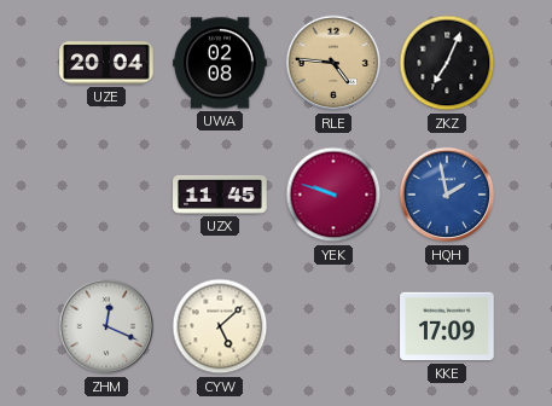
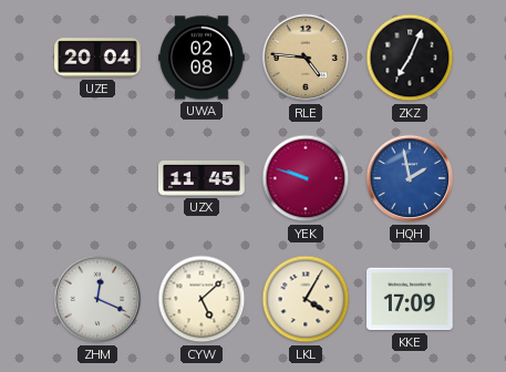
LKL: none -> 4:05 (306, 299)
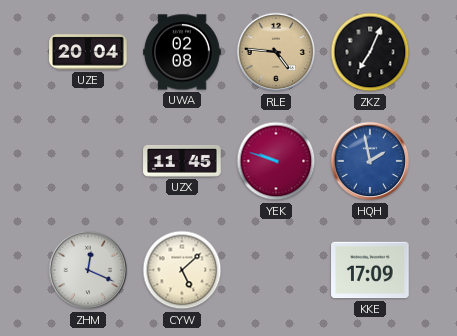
LKL: 4:05 -> none (306, 299)
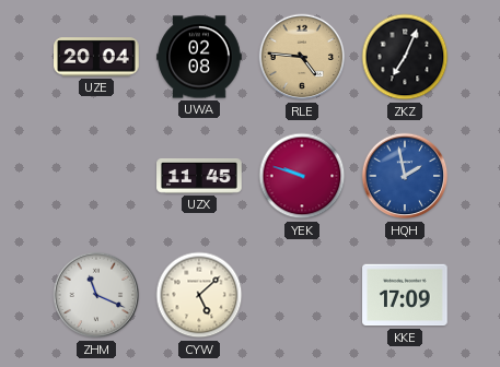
ZHM: 12:19 -> 11:19 (96, 295)
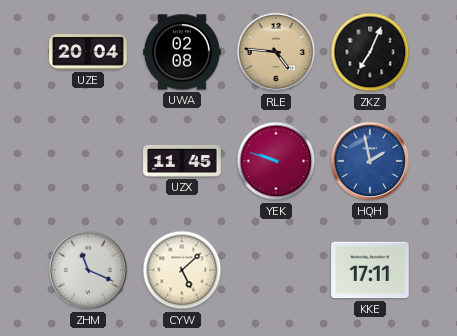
KKE: 17:09 -> 17:11 (370, 270)
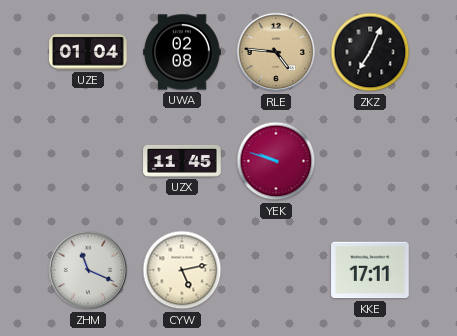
UZE: 20:04 -> 01:04 (88, 52)
HQH: 1:58 -> none (370, 161)
CYW: 5:08 -> 5:13 (182, 270)
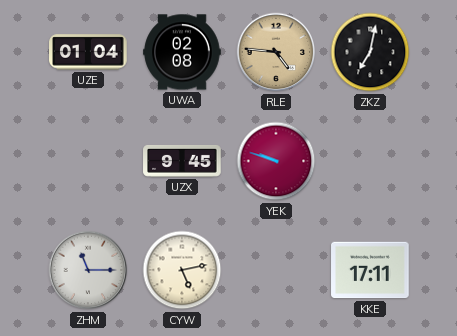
ZKZ: 7:04 -> 7:02 (370, 52)
UZX: 11:45 -> 9:45 (182, 161)
ZHM: 11:19 -> 11:15 (88, 270)
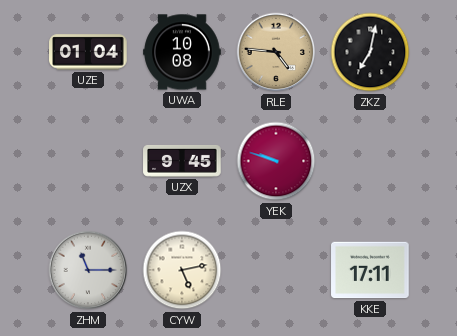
UWA: 02:08 -> 10:08 (182, 52)
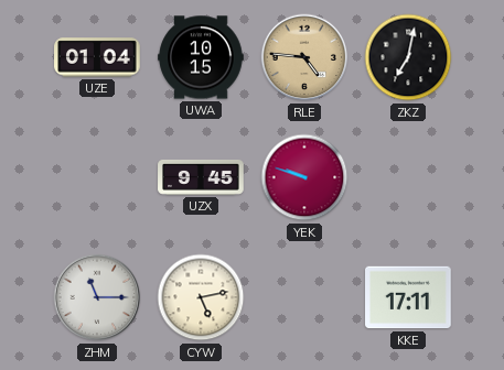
UWA: 10:08 -> 10:15 (201, 57)
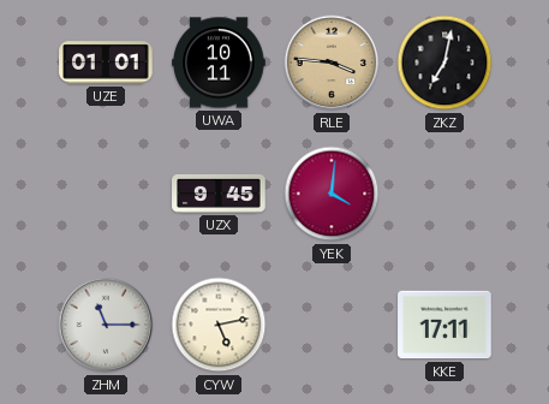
UZE: 01:04 -> 01:01 (106, 63)
UWA: 10:15 -> 10:11 (219, 63)
RLE: 4:46 -> 3:46 (332, 63)
YEK: 9:48 -> 4:01 (332, 194)
